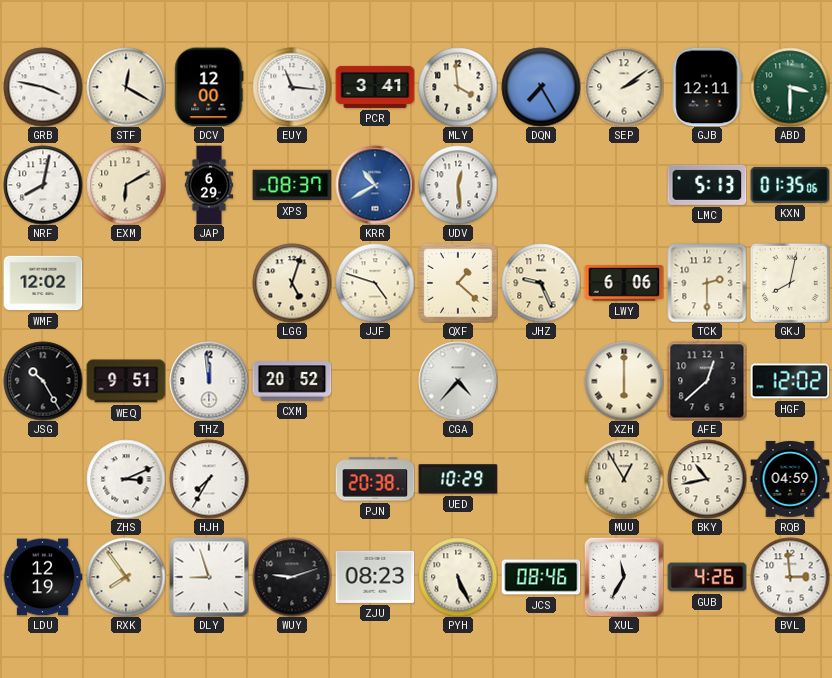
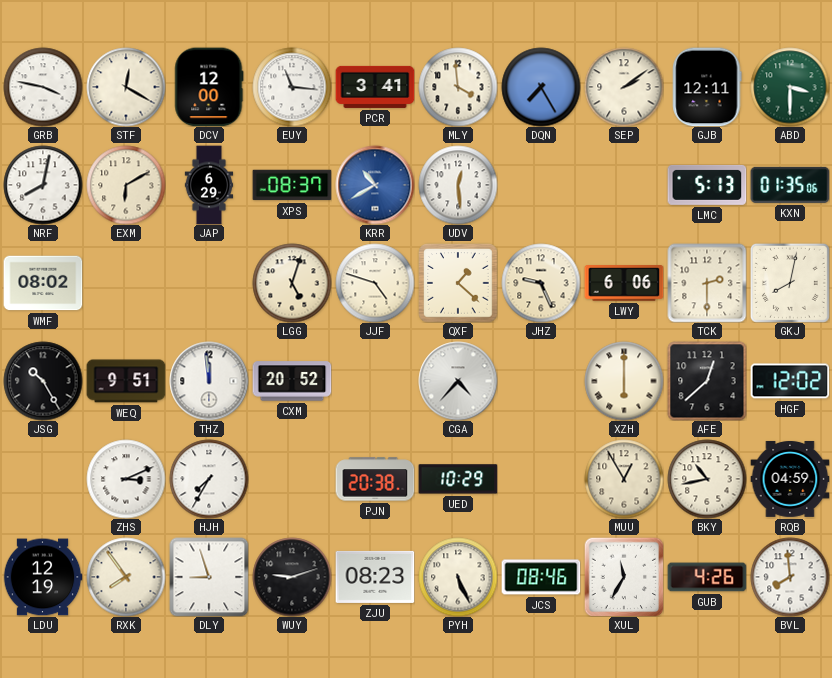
WMF: 12:02 -> 08:02 (43, 283)
BVL: 2:59 -> 7:59 (790, 577)
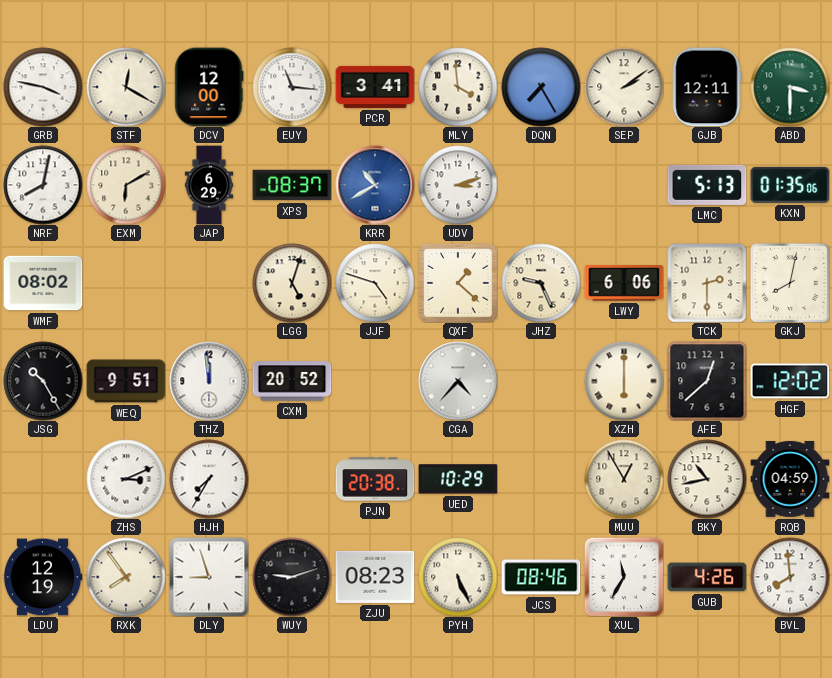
UDV: 12:29 -> 3:12 (458, 185)
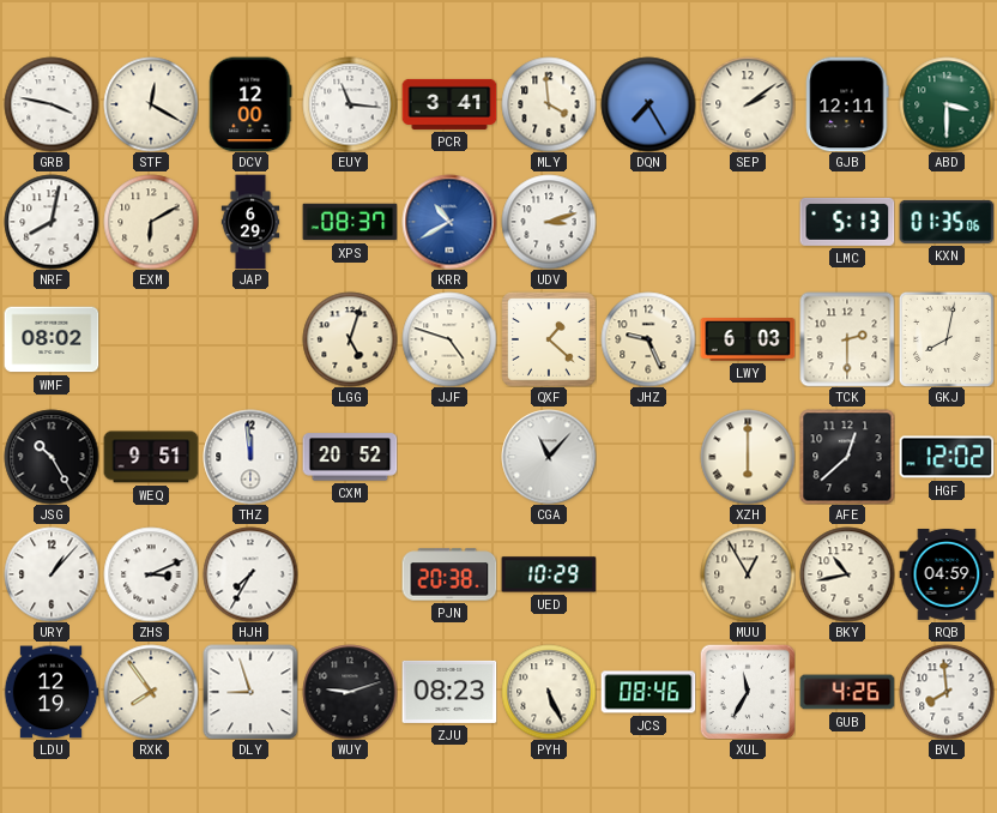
LWY: 6:06 -> 6:03 (748, 341)
CGA: 4:37 -> 11:07 (549, 457)
URY: none -> 1:07 (52, 574)
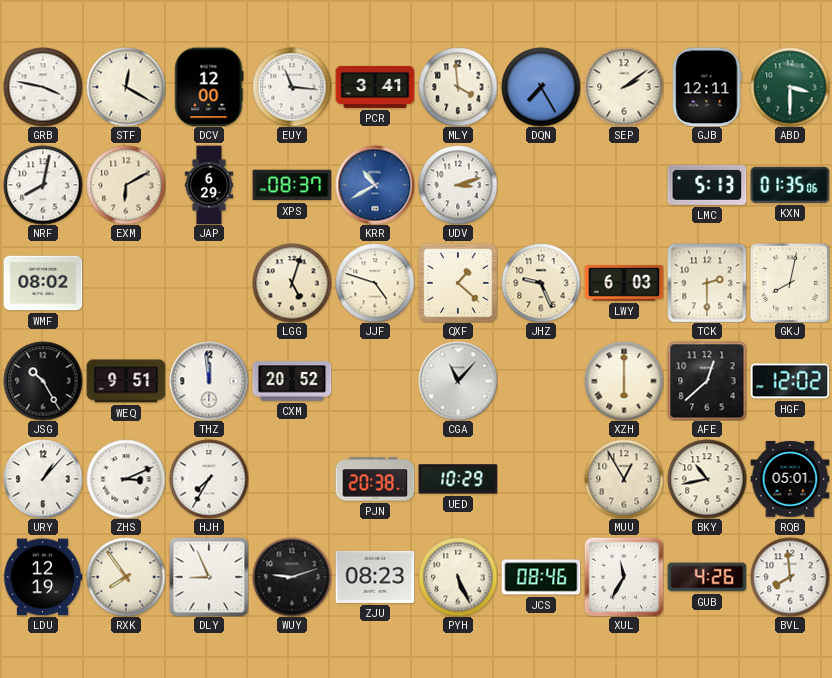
RQB: 04:59 -> 05:01 (790, 479)
DLY: 8:57 -> 8:56 (209, 577)
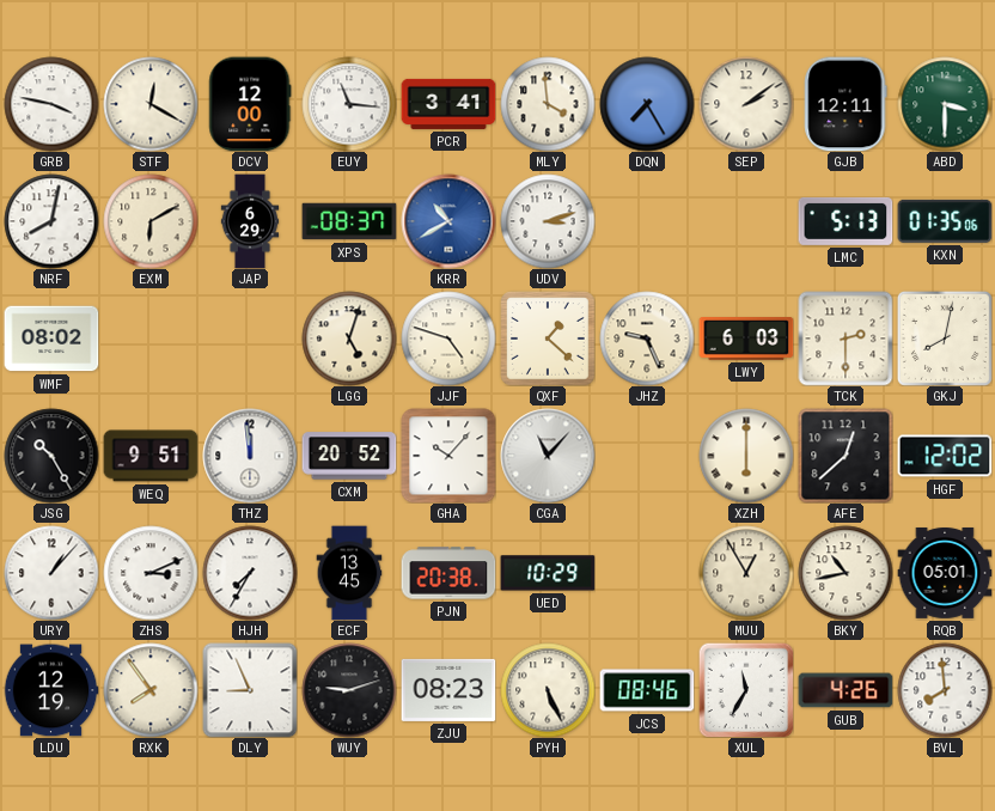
GHA: none -> 10:07 (448, 456)
ECF: none -> 13:45 (349, 573)
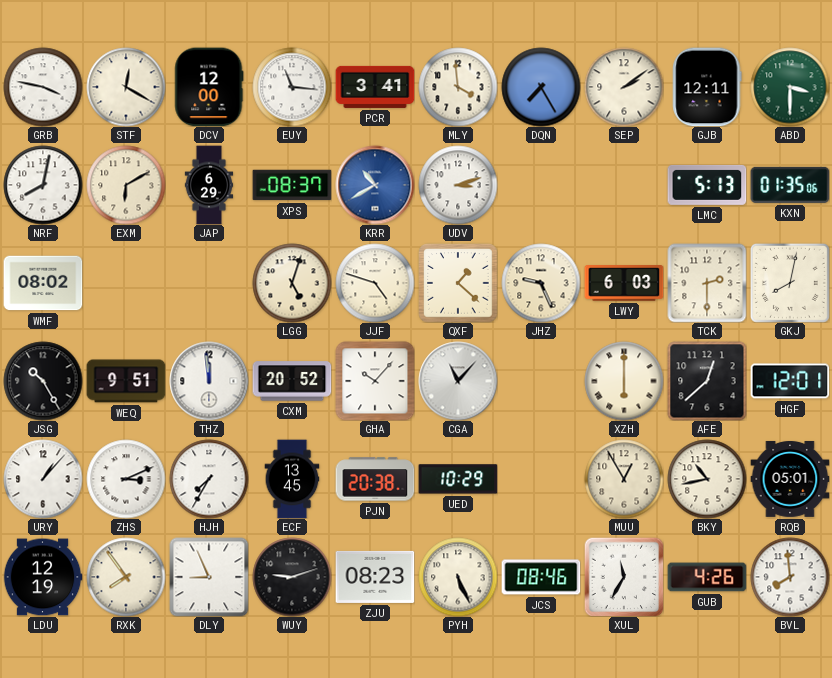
HGF: 12:02 -> 12:01 (790, 381)
